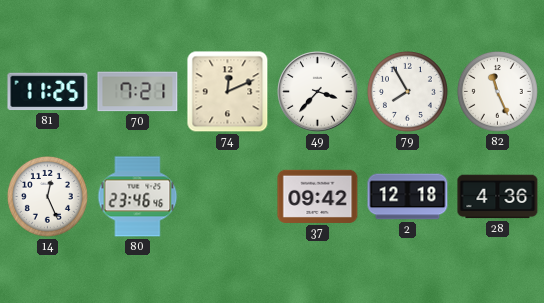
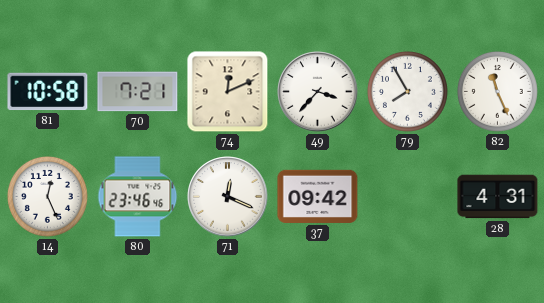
81: 11:25 -> 10:58 (48, 92)
71: none -> 12:19 (228, 197)
2: 12:18 -> none (408, 197)
28: 4:36 -> 4:31 (498, 197)
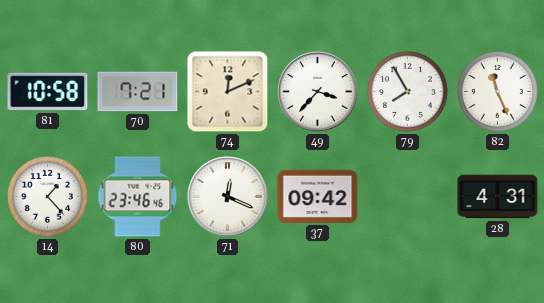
14: 12:26 -> 1:23 (47, 196)
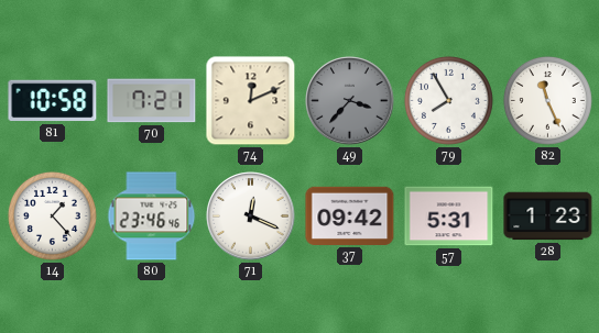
49 dial: white -> grey (350, 101)
57: none -> 5:31 (449, 217)
28: 4:31 -> 1:23 (548, 217)
